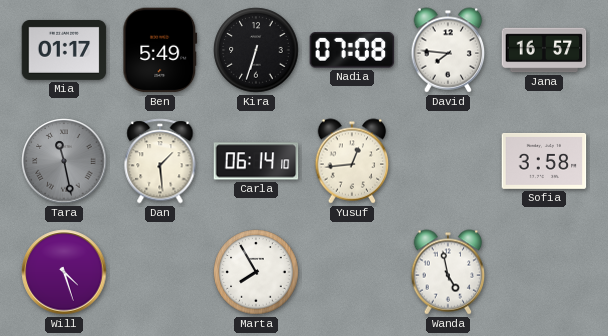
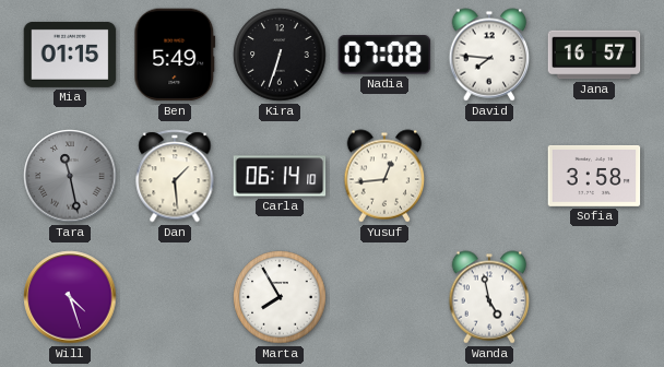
Mia: 01:17 -> 01:15 (70, 55)
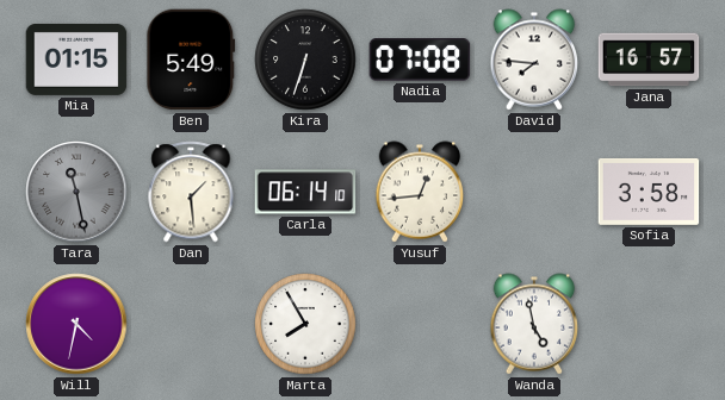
Will: 4:27 -> 4:32 (76, 324)
